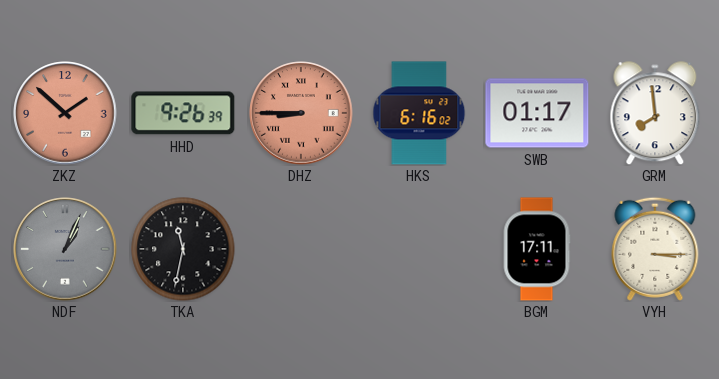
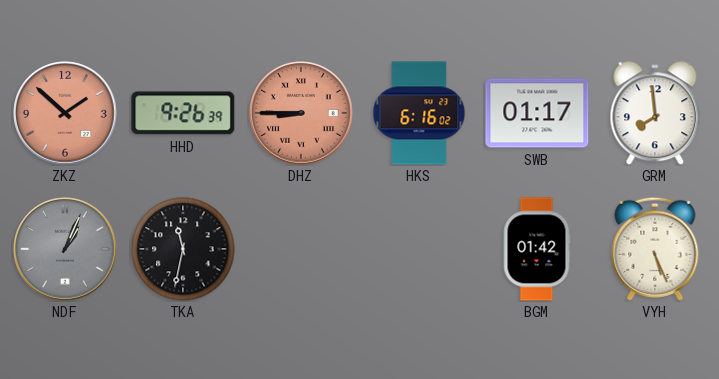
BGM: 17:11 -> 01:42 (537, 249)
VYH: 3:15 -> 5:26 (655, 249)
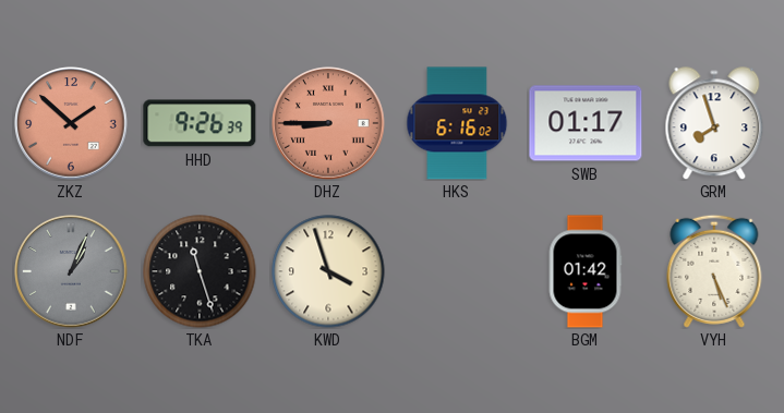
GRM: 7:59 -> 7:57 (714, 123)
TKA: 11:32 -> 11:27 (200, 271)
KWD: none -> 3:57 (328, 271)
